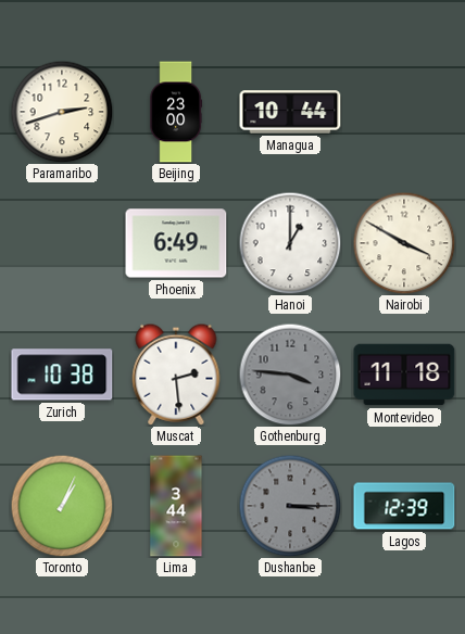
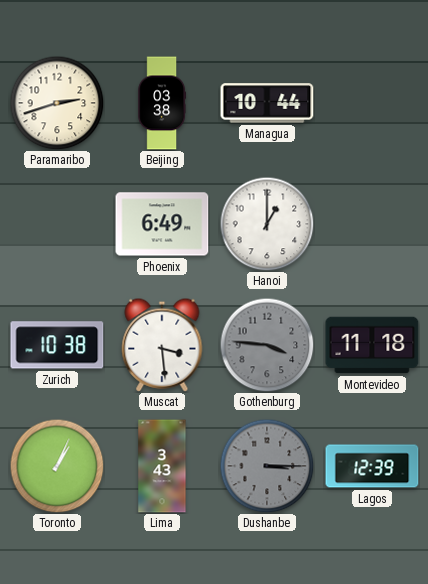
Beijing: 23:00 -> 03:38 (162, 103)
Nairobi: 3:50 -> none (404, 243)
Muscat: 2:29 -> 3:29 (162, 345)
Lima: 3:44 -> 3:43 (162, 466)
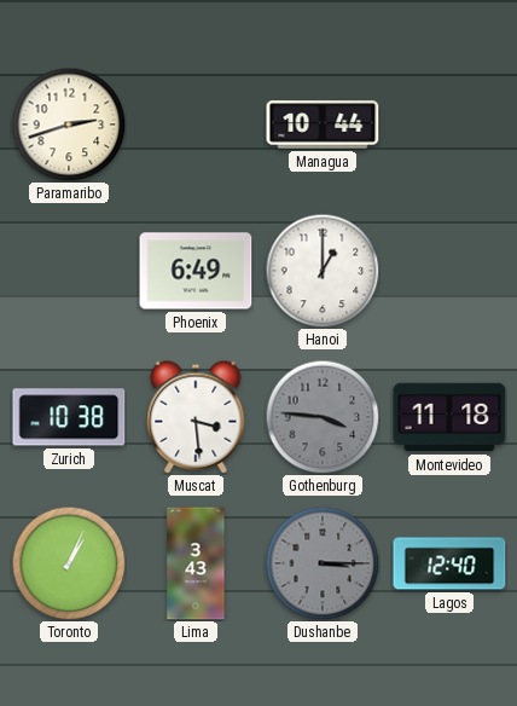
Beijing: 03:38 -> none (162, 103)
Lagos: 12:39 -> 12:40 (449, 563)
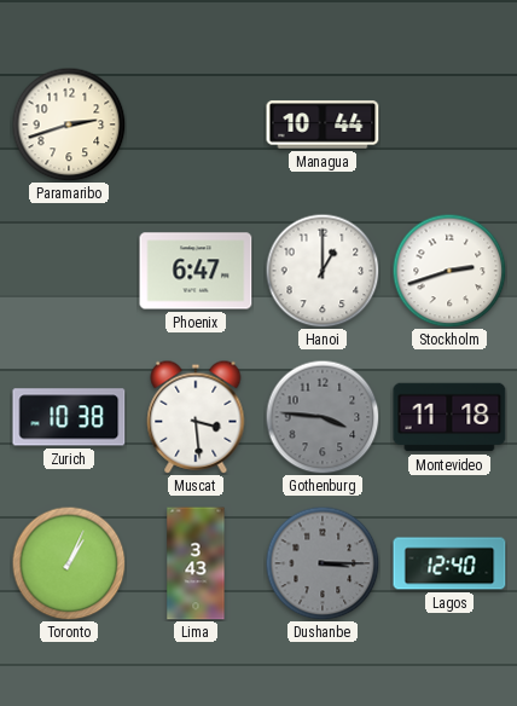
Phoenix: 6:49 -> 6:47 (196, 271)
Stockholm: none -> 2:42 (449, 271)
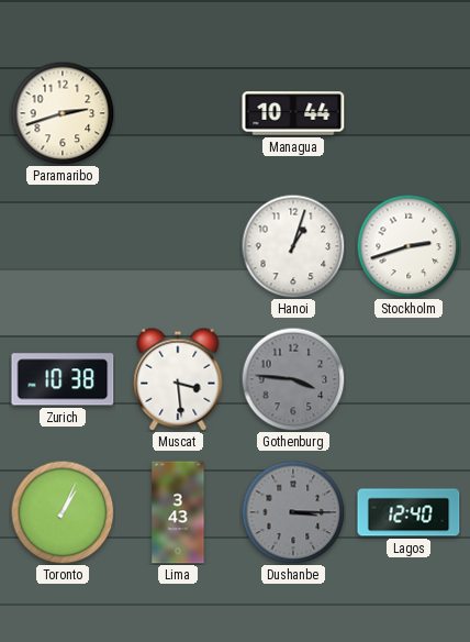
Phoenix: 6:47 -> none (196, 271)
Hanoi: 1:00 -> 1:03 (293, 246)
Montevideo: 11:18 -> none (449, 417)
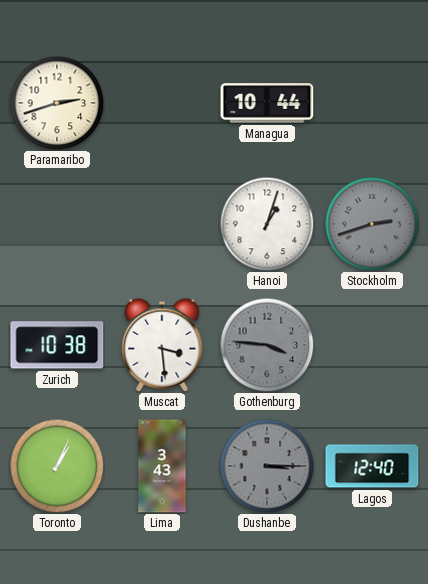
Stockholm dial: white -> grey (372, 224)
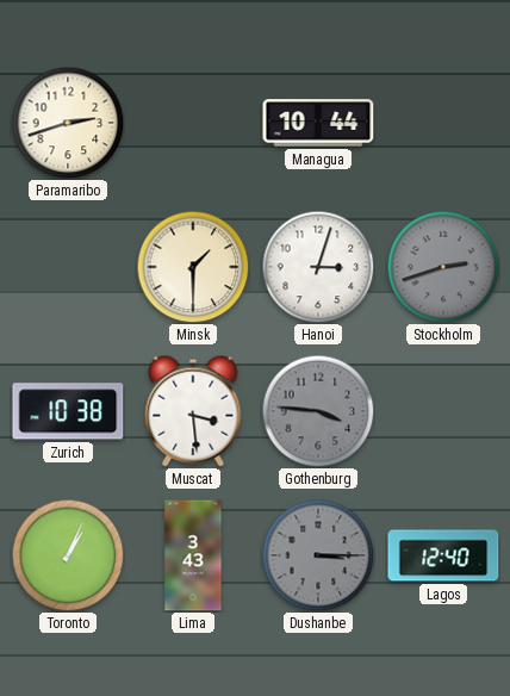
Minsk: none -> 1:30 (193, 267)
Hanoi: 1:03 -> 3:03 (318, 267)
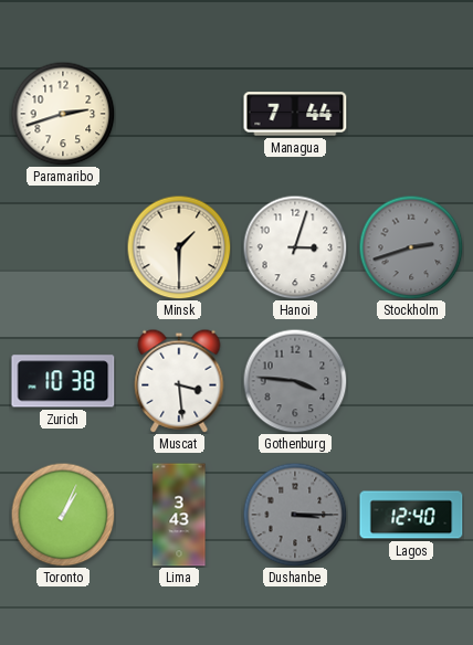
Managua: 10:44 -> 7:44 (295, 114)
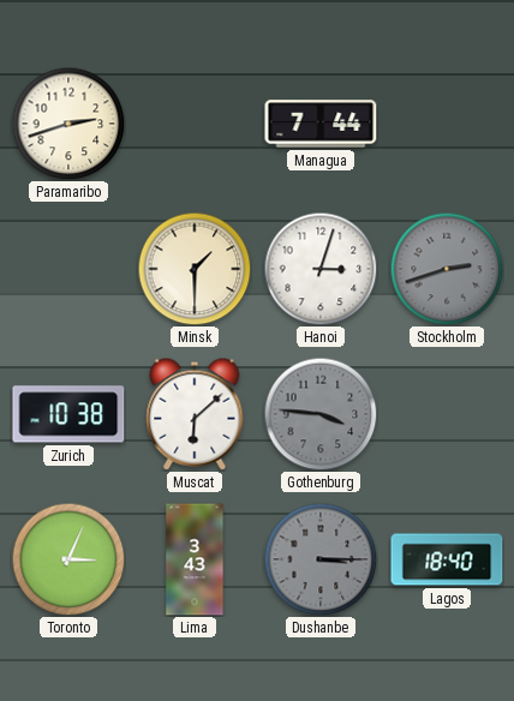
Muscat: 3:29 -> 6:08 (195, 414)
Toronto: 1:04 -> 3:04 (68, 559)
Lagos: 12:40 -> 18:40 (447, 559)
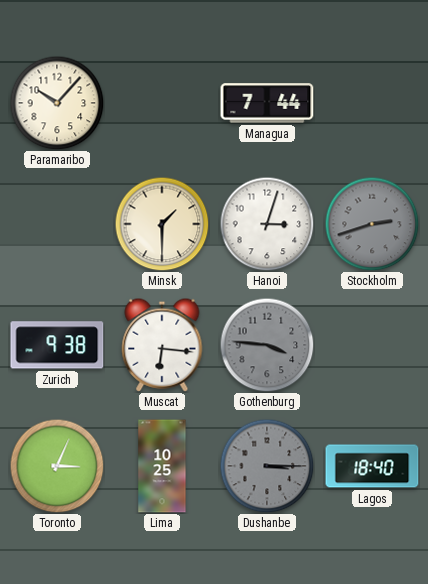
Paramaribo: 2:42 -> 10:07 (57, 103)
Zurich: 10:38 -> 9:38 (57, 345)
Muscat: 6:08 -> 6:16 (162, 345)
Lima: 3:43 -> 10:25 (162, 466)
